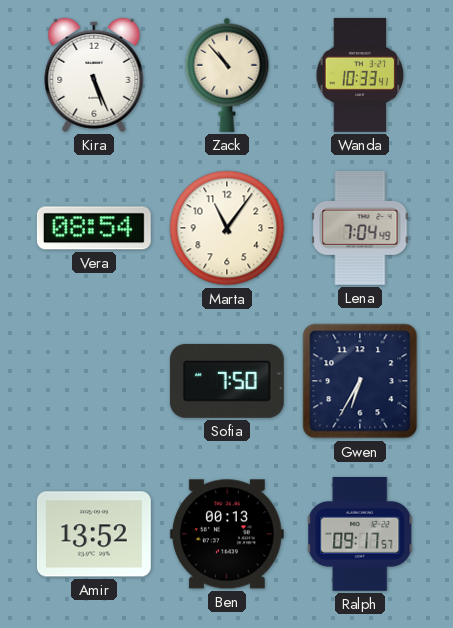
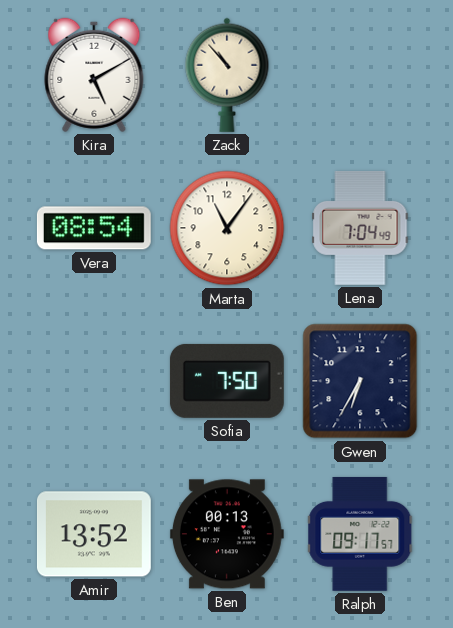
Kira: 5:26 -> 5:10 (94, 75)
Wanda: 10:33 -> none (360, 75)
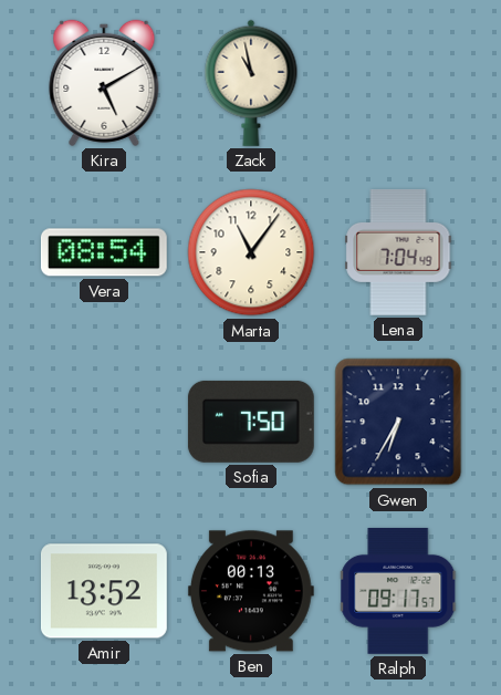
Zack: 10:53 -> 10:58 (251, 83)
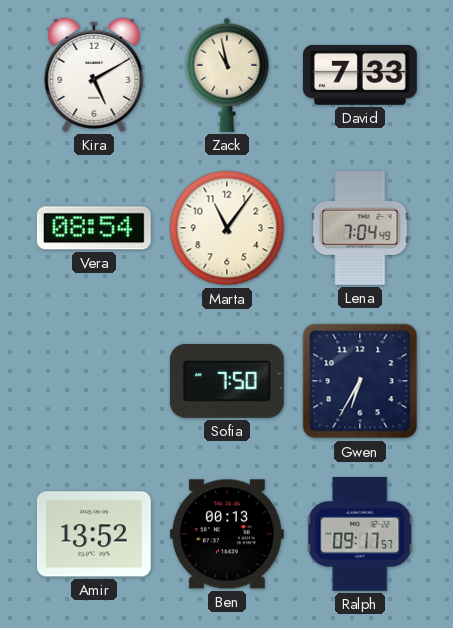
David: none -> 7:33 (360, 75)
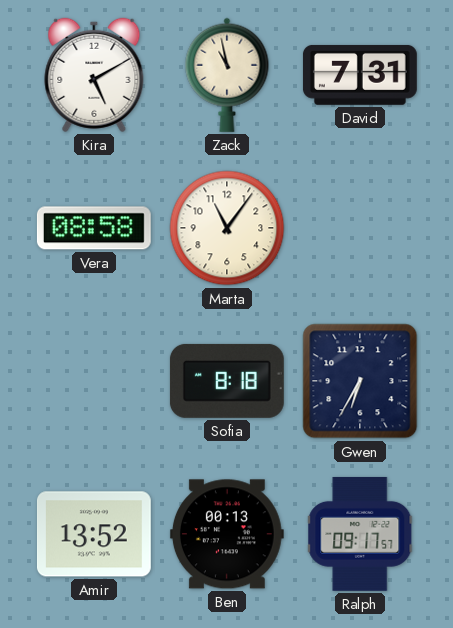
David: 7:33 -> 7:31 (360, 75)
Vera: 08:54 -> 08:58 (94, 228)
Lena: 7:04 -> none (360, 228)
Sofia: 7:50 -> 8:18 (227, 381)
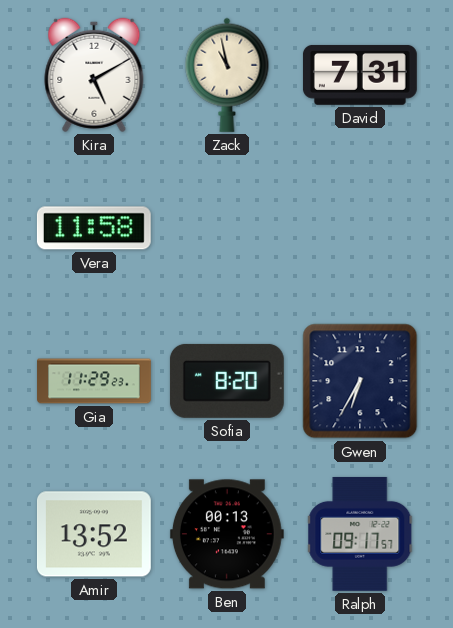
Vera: 08:58 -> 11:58 (94, 228)
Marta: 11:06 -> none (227, 228)
Gia: none -> 11:29 (94, 381)
Sofia: 8:18 -> 8:20 (227, 381)
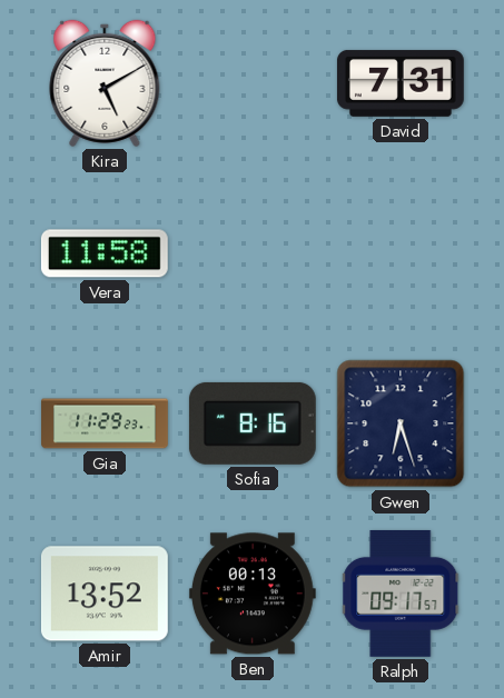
Zack: 10:58 -> none (227, 75)
Sofia: 8:20 -> 8:16 (253, 423)
Gwen: 6:35 -> 6:27 (401, 423)
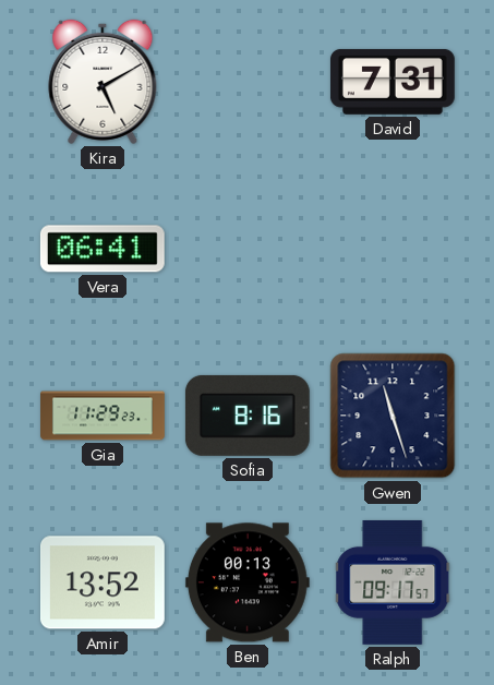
Vera: 11:58 -> 06:41 (103, 249)
Gwen: 6:27 -> 11:27 (393, 416)
